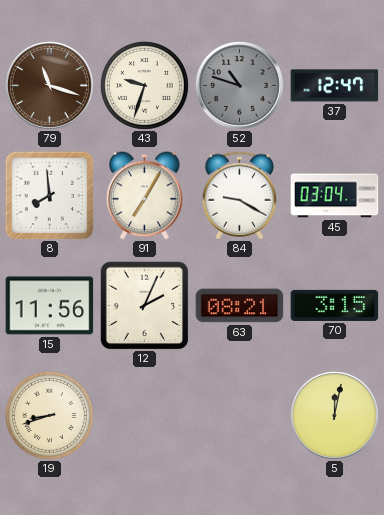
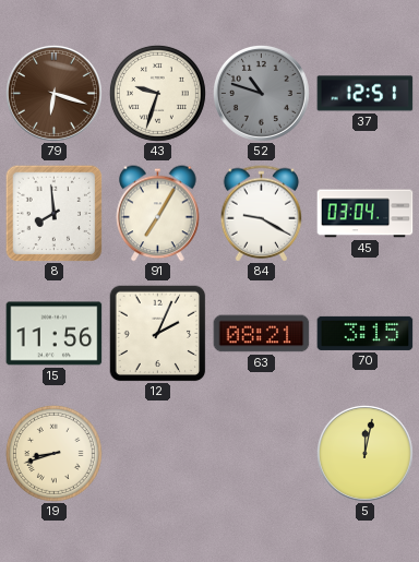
79: 11:18 -> 6:18 (53, 93)
37: 12:47 -> 12:51 (366, 94)
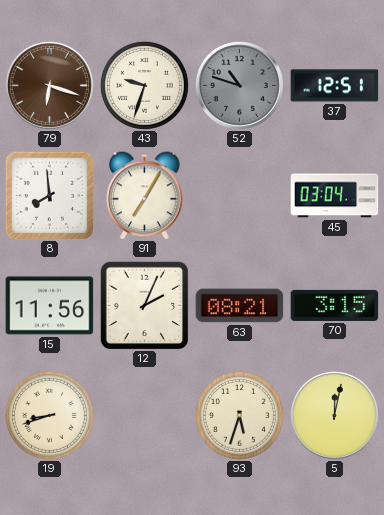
84: 9:20 -> none (262, 214)
93: none -> 5:33 (239, 415)
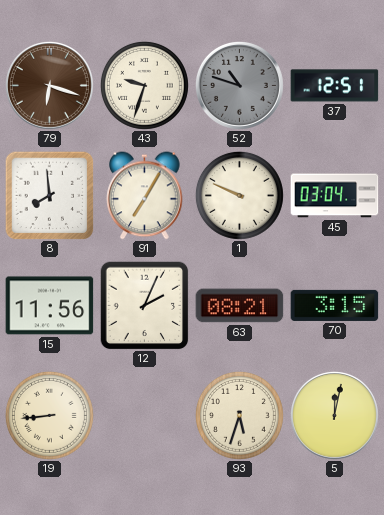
1: none -> 9:49 (239, 195)
19: 8:42 -> 8:44 (49, 415)
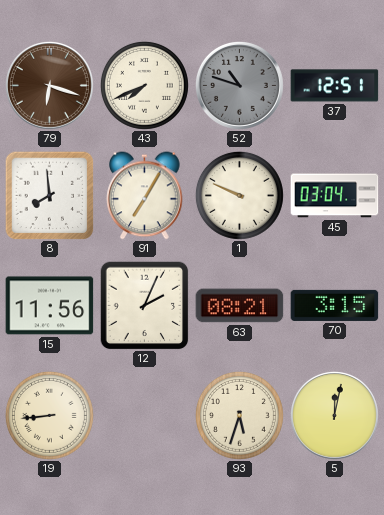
43: 9:33 -> 7:41 (144, 85)
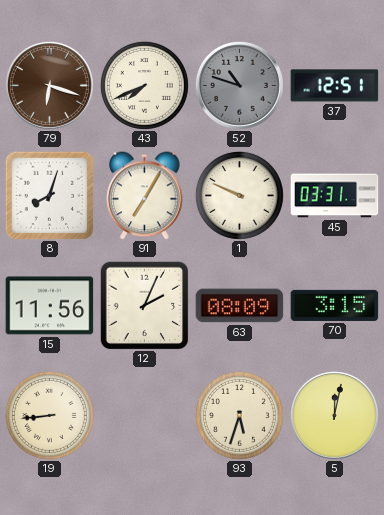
8: 7:59 -> 8:03 (49, 195)
45: 03:04 -> 03:31 (335, 196)
63: 08:21 -> 08:09 (240, 306)
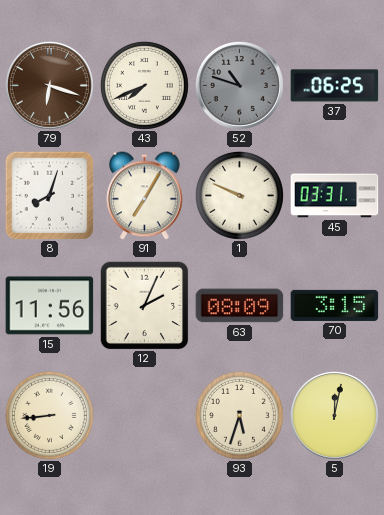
37: 12:51 -> 06:25 (335, 86)
